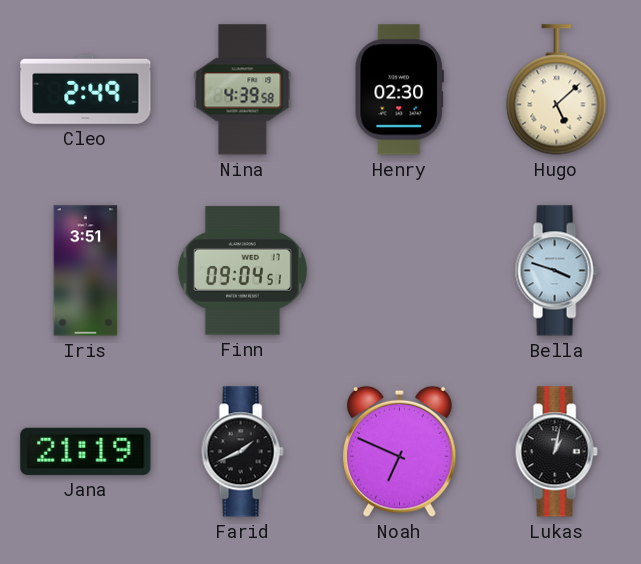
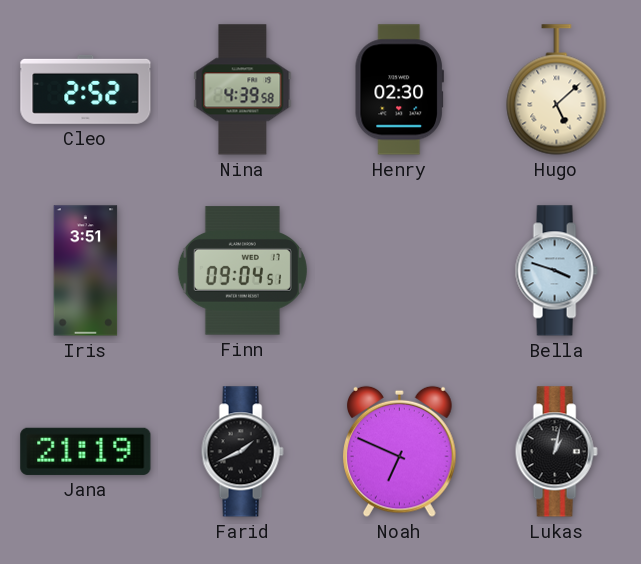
Cleo: 2:49 -> 2:52 (86, 89)
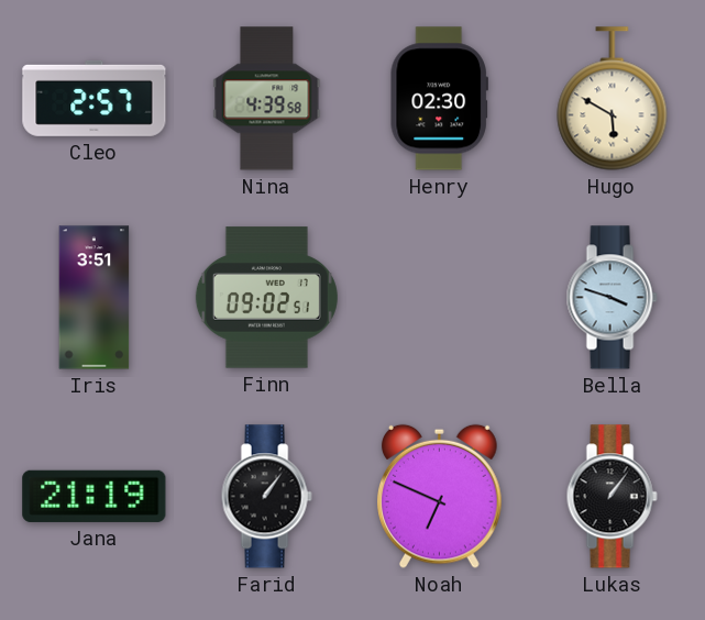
Cleo: 2:52 -> 2:57 (95, 98)
Hugo: 5:08 -> 5:50 (613, 99)
Finn: 09:04 -> 09:02 (266, 298)
Farid: 1:41 -> 1:06 (266, 497)
Lukas: 1:02 -> 1:06 (612, 497)
